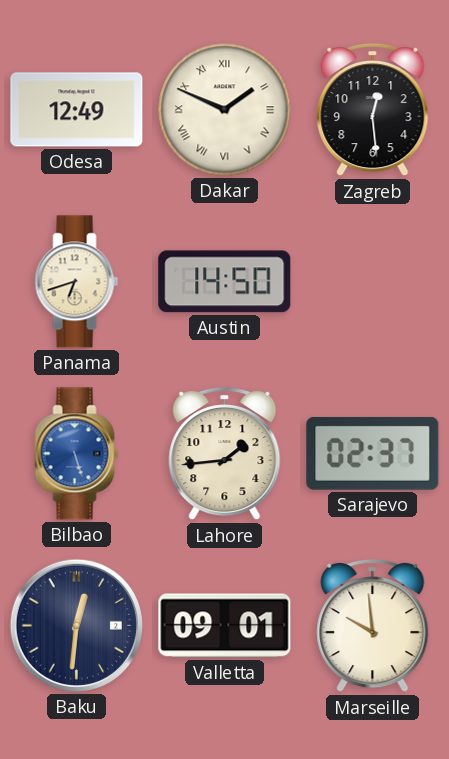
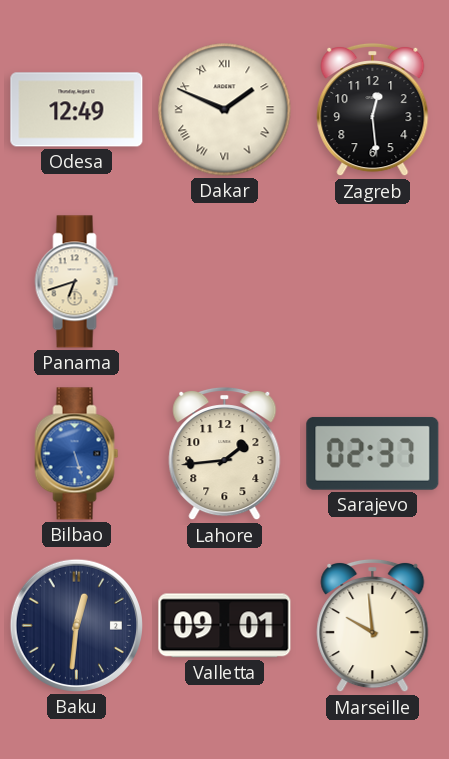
Austin: 14:50 -> none (225, 282)
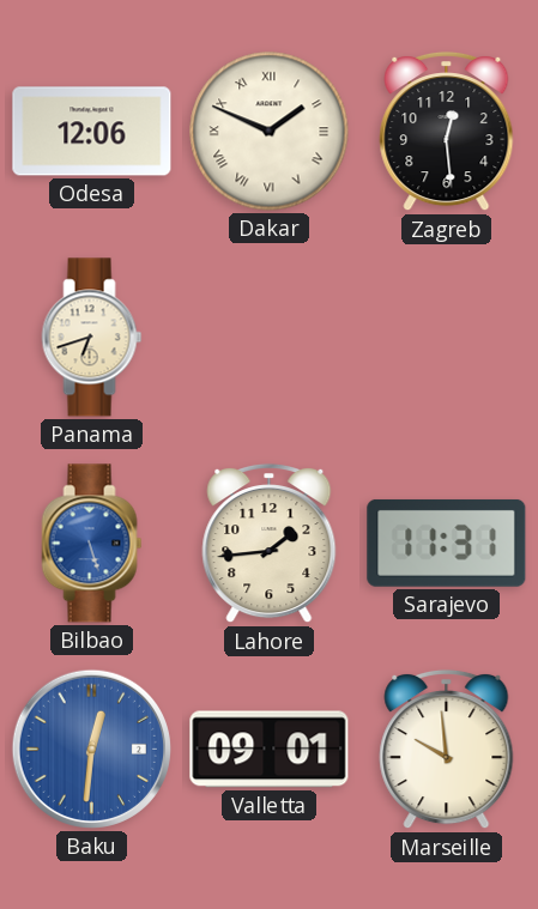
Odesa: 12:49 -> 12:06 (92, 132)
Sarajevo: 02:37 -> 11:31 (447, 543)
Baku dial: navy -> blue (91, 749)
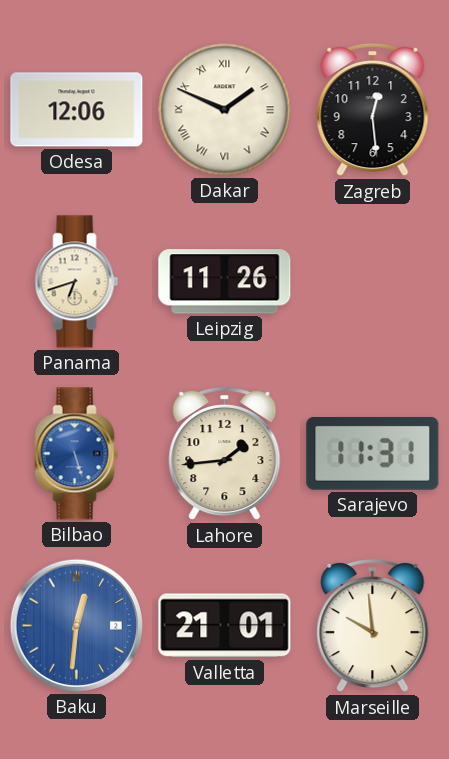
Leipzig: none -> 11:26 (225, 282)
Valletta: 09:01 -> 21:01 (225, 626)
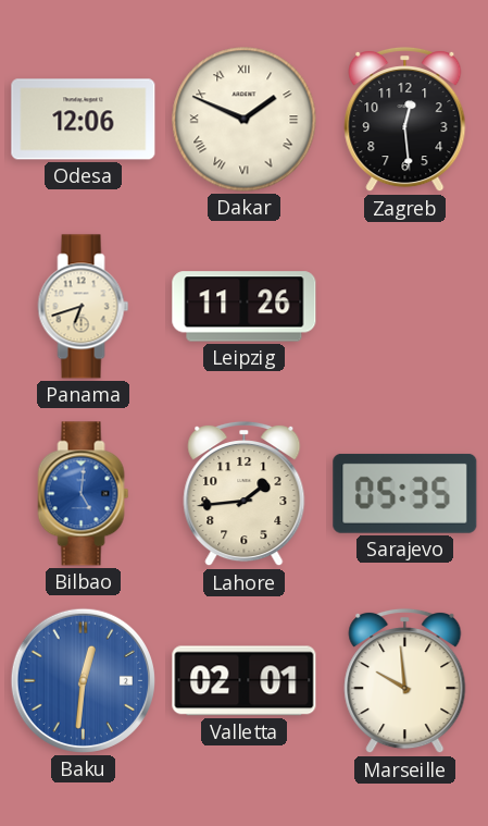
Bilbao: 5:27 -> 5:01 (84, 494)
Sarajevo: 11:31 -> 05:35 (405, 493)
Valletta: 21:01 -> 02:01 (245, 681)
